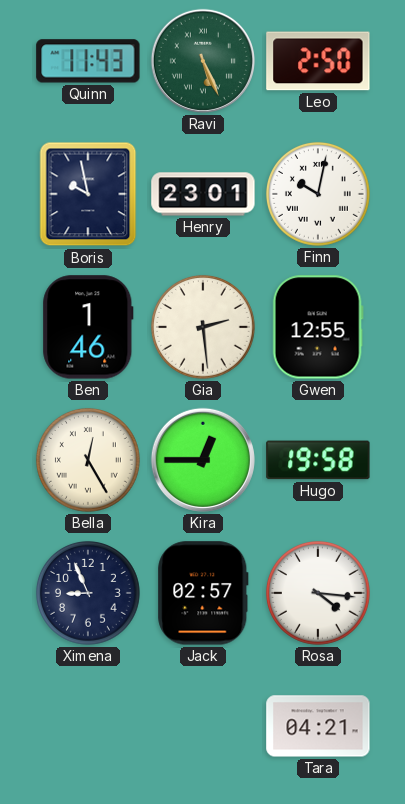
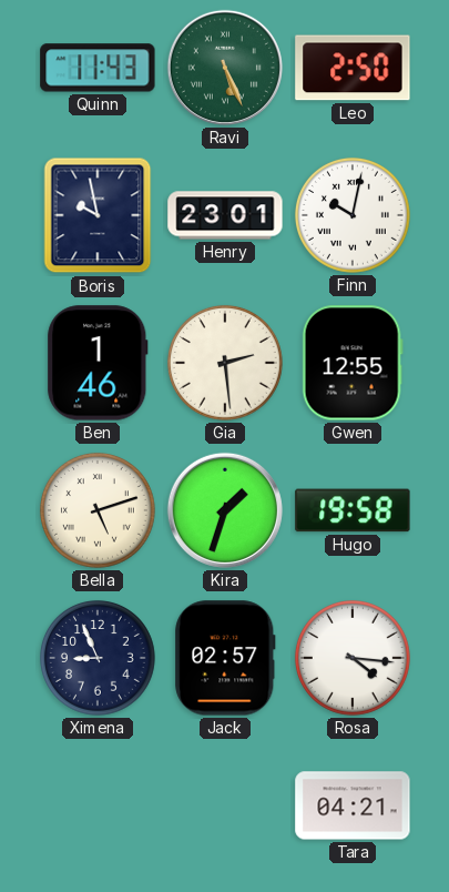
Bella: 12:25 -> 5:12 (98, 510)
Kira: 12:45 -> 1:33 (225, 510)
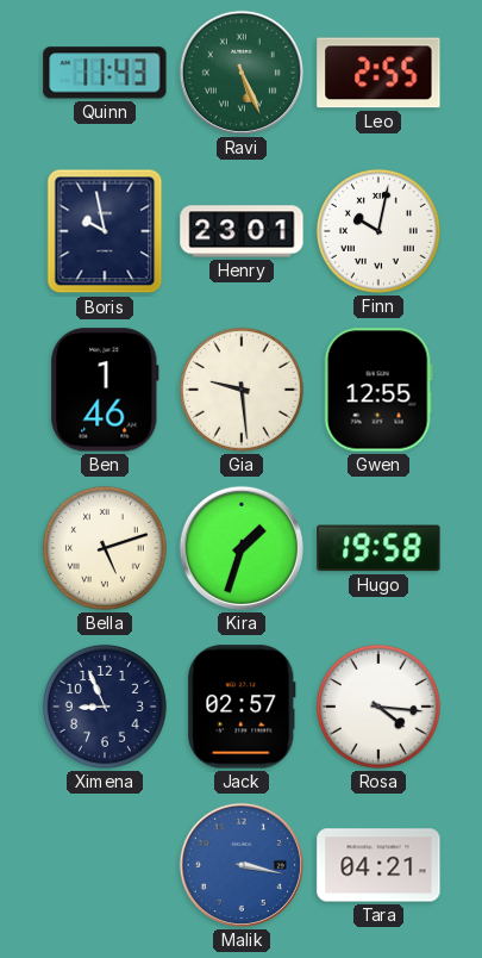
Leo: 2:50 -> 2:55 (378, 73)
Gia: 2:29 -> 9:29 (242, 390)
Malik: none -> 3:17 (242, 865)
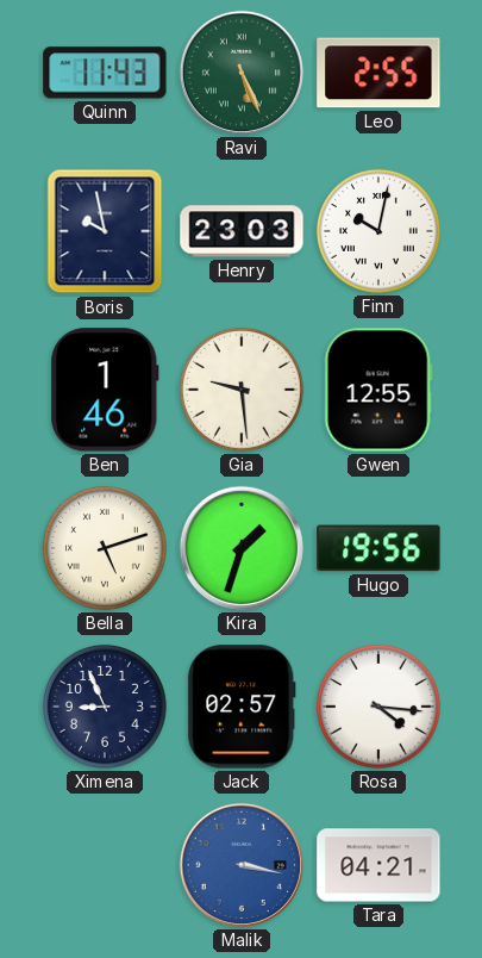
Henry: 23:01 -> 23:03 (242, 231)
Hugo: 19:58 -> 19:56 (378, 548)
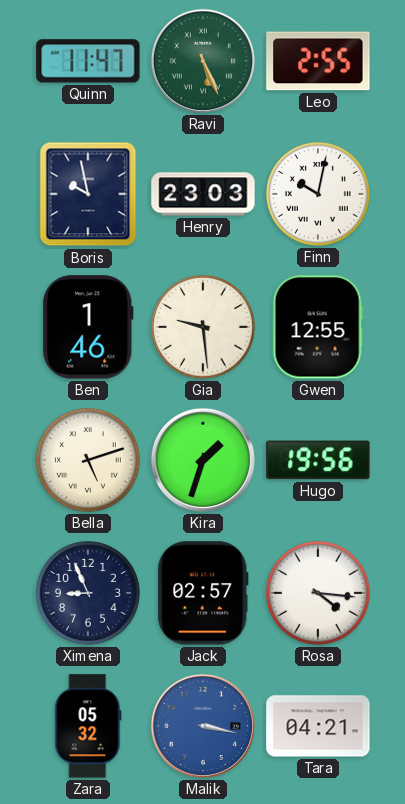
Quinn: 11:43 -> 11:47 (88, 61)
Zara: none -> 05:32 (88, 726)
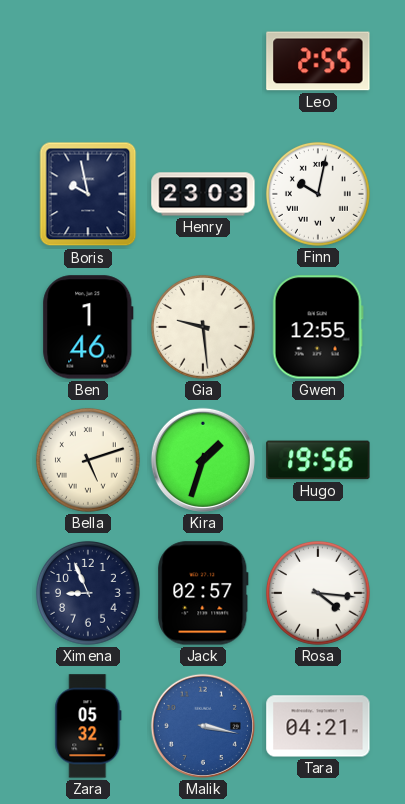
Quinn: 11:47 -> none (88, 61)
Ravi: 5:26 -> none (203, 61)
